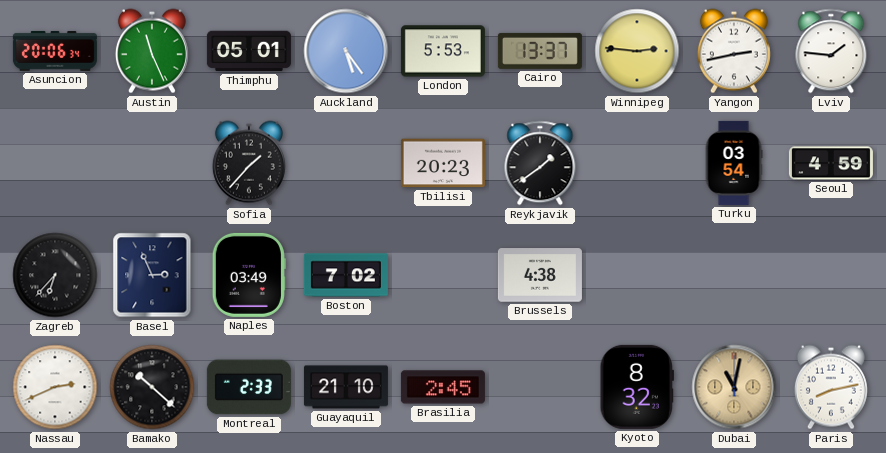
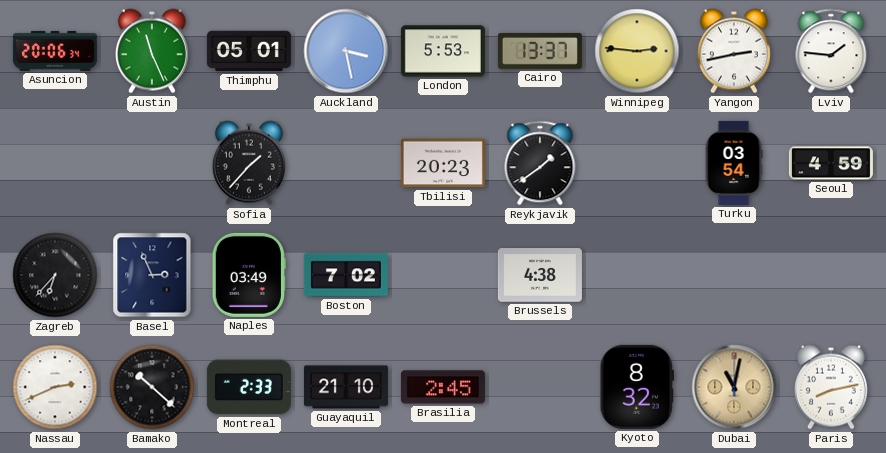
Auckland: 5:24 -> 3:28 (346, 51)
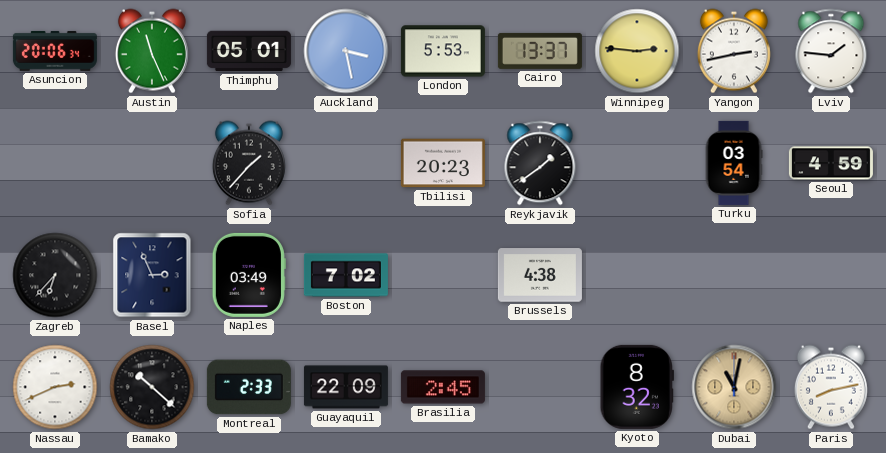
Guayaquil: 21:10 -> 22:09 (346, 387)
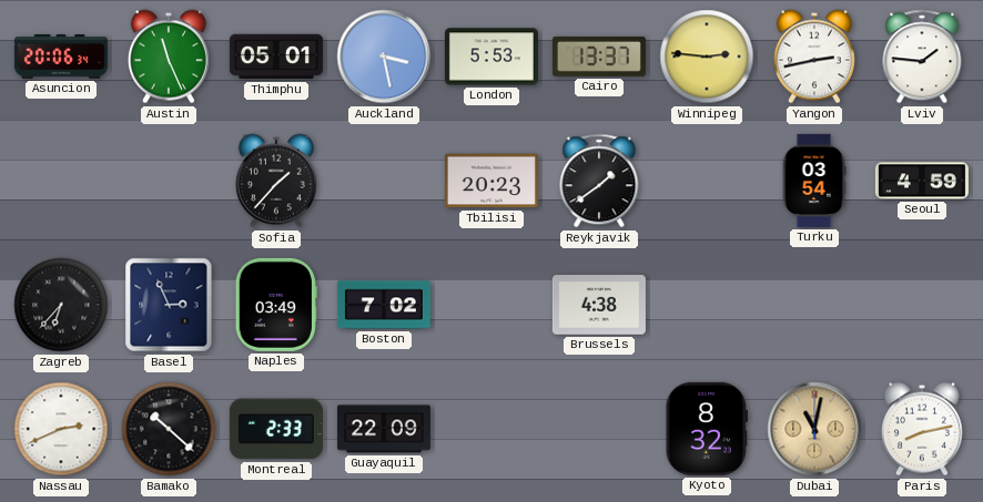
Brasilia: 2:45 -> none (443, 387)
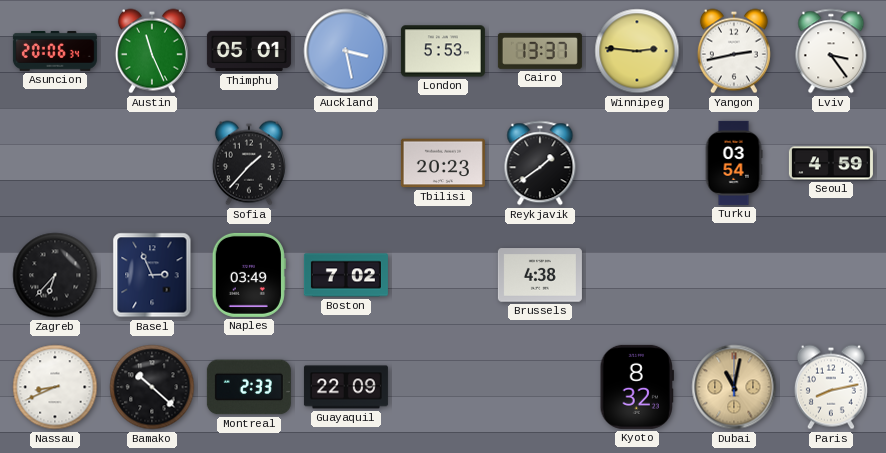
Lviv: 1:46 -> 3:24 (831, 51)
Nassau: 2:41 -> 8:41 (55, 387)
